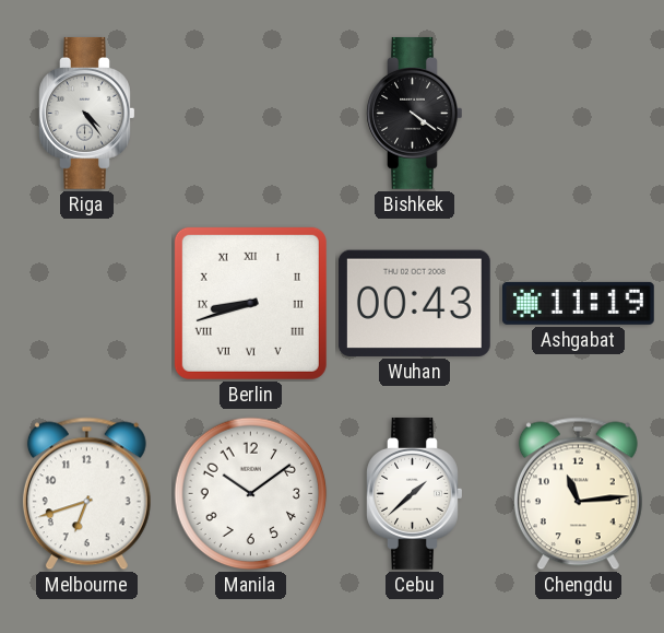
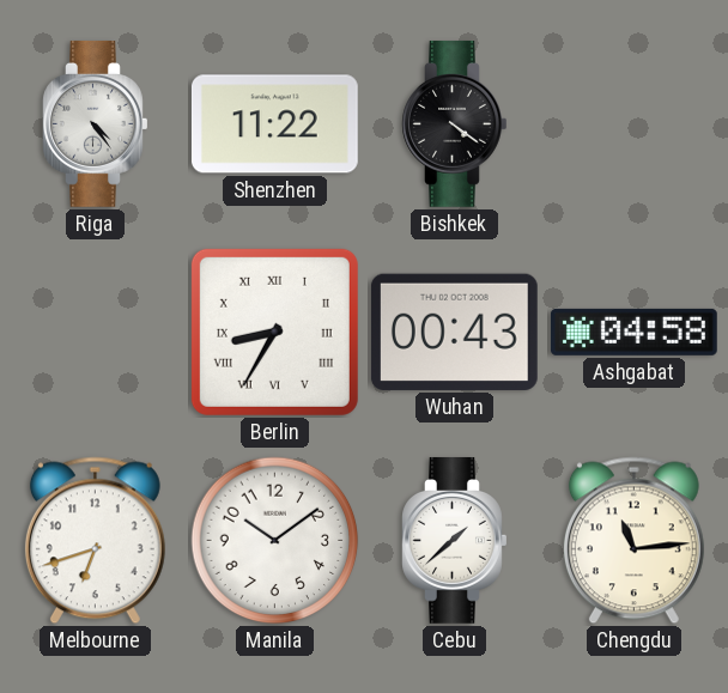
Shenzhen: none -> 11:22 (274, 124)
Berlin: 8:42 -> 8:35 (274, 332)
Ashgabat: 11:19 -> 04:58 (633, 332)
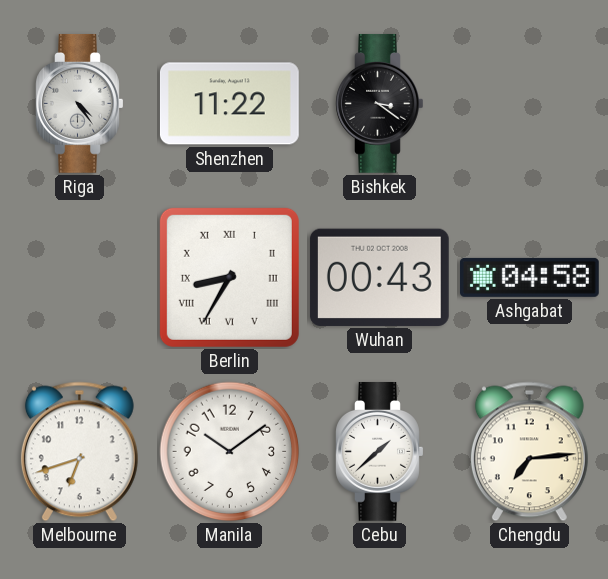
Bishkek: 4:21 -> 3:21 (380, 103)
Chengdu: 11:14 -> 7:14 (529, 452)
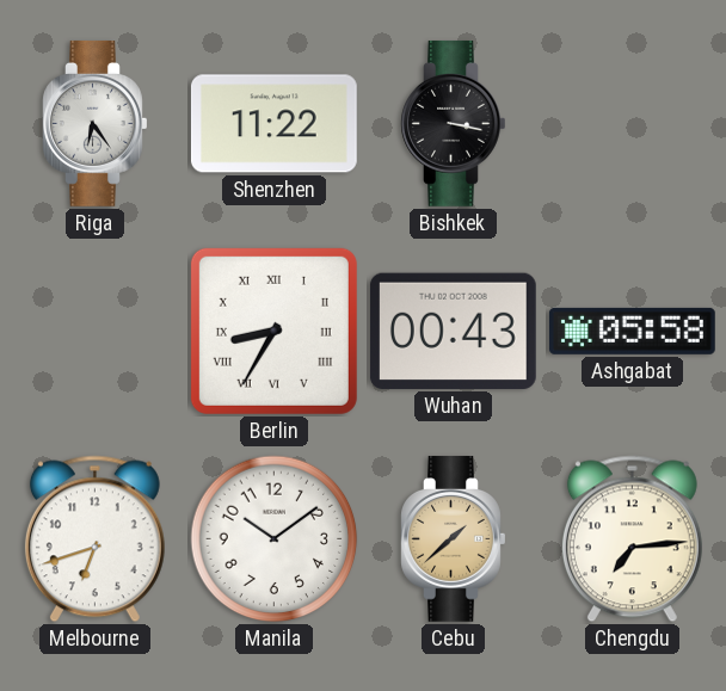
Riga: 4:24 -> 6:24 (96, 123)
Bishkek: 3:21 -> 3:17 (454, 123)
Ashgabat: 04:58 -> 05:58 (632, 331)
Cebu dial: white -> champagne (454, 538)
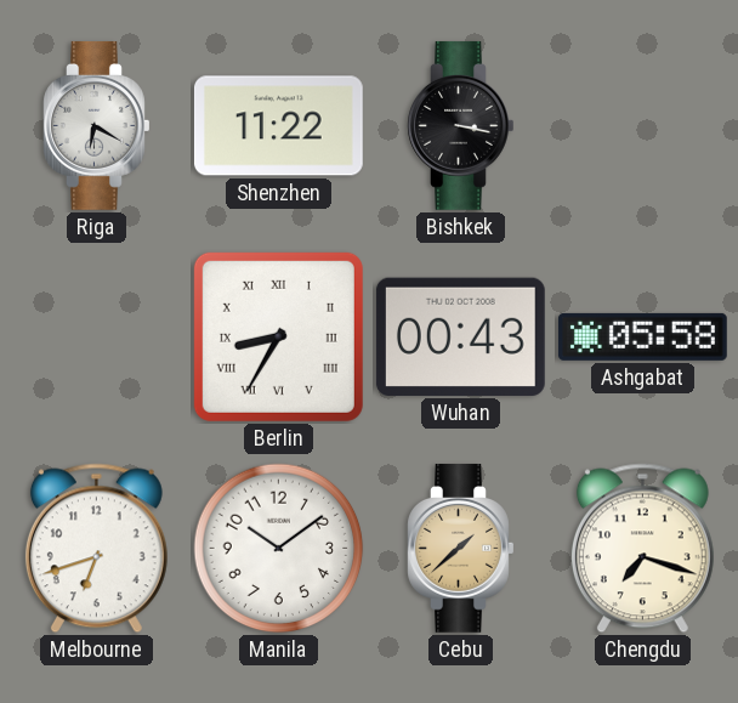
Riga: 6:24 -> 6:20 (97, 125)
Chengdu: 7:14 -> 7:18 (642, 549)
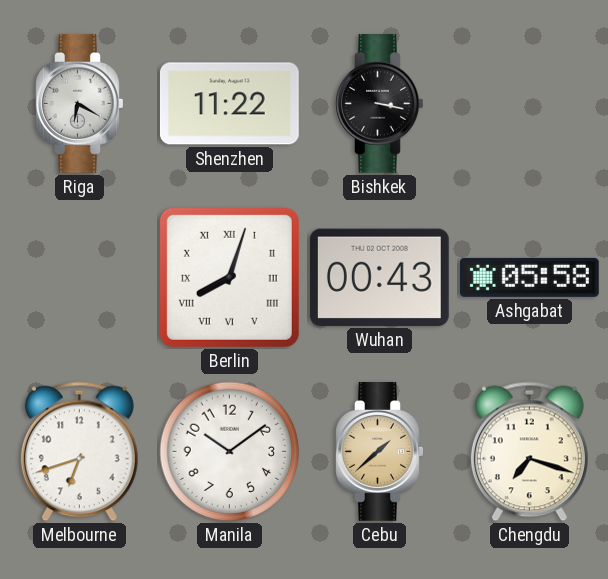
Berlin: 8:35 -> 8:03 (229, 277)
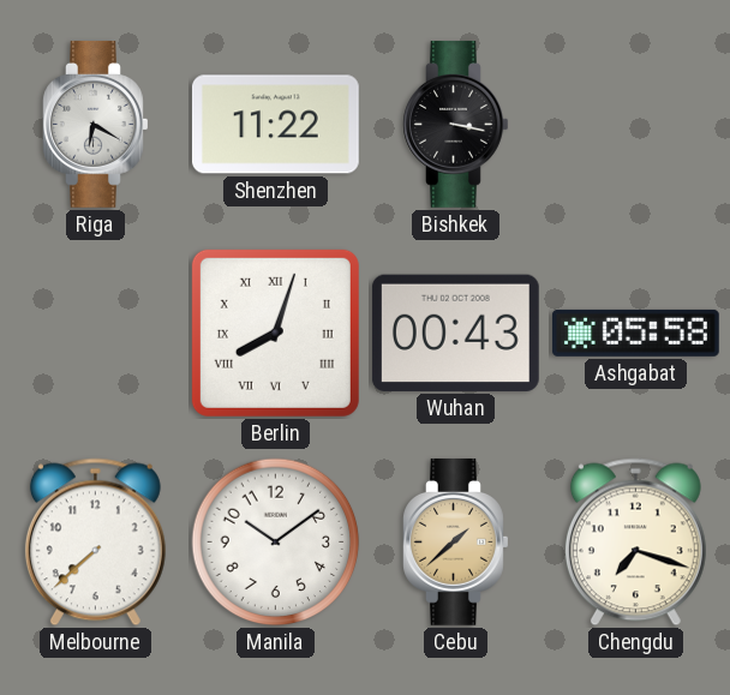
Melbourne: 6:42 -> 7:38 (95, 543)
